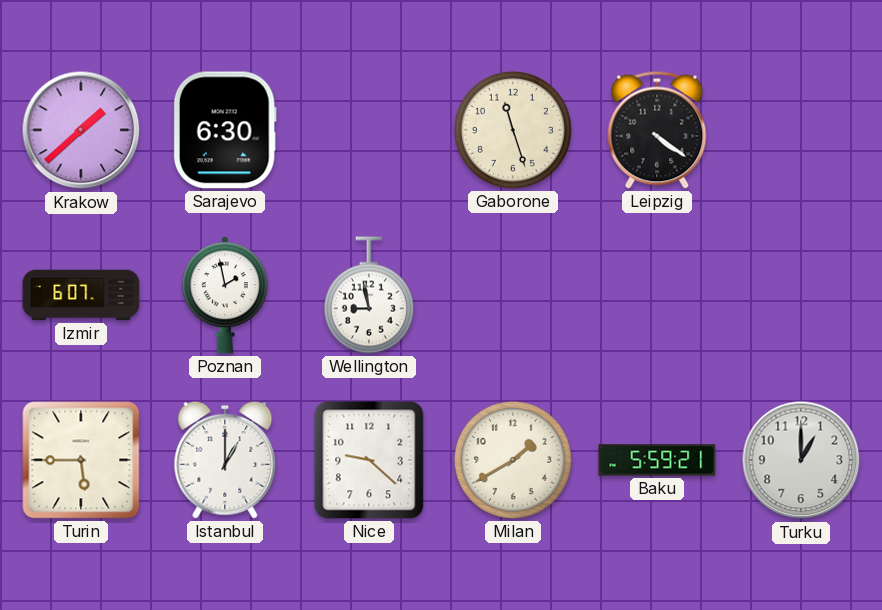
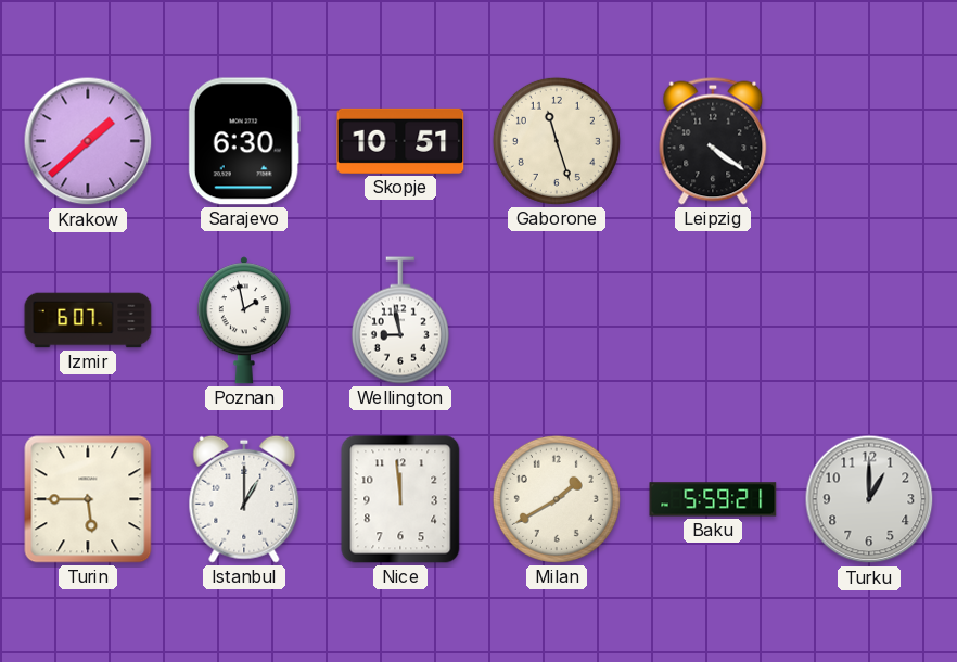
Skopje: none -> 10:51 (400, 141)
Nice: 9:22 -> 11:59 (400, 499)
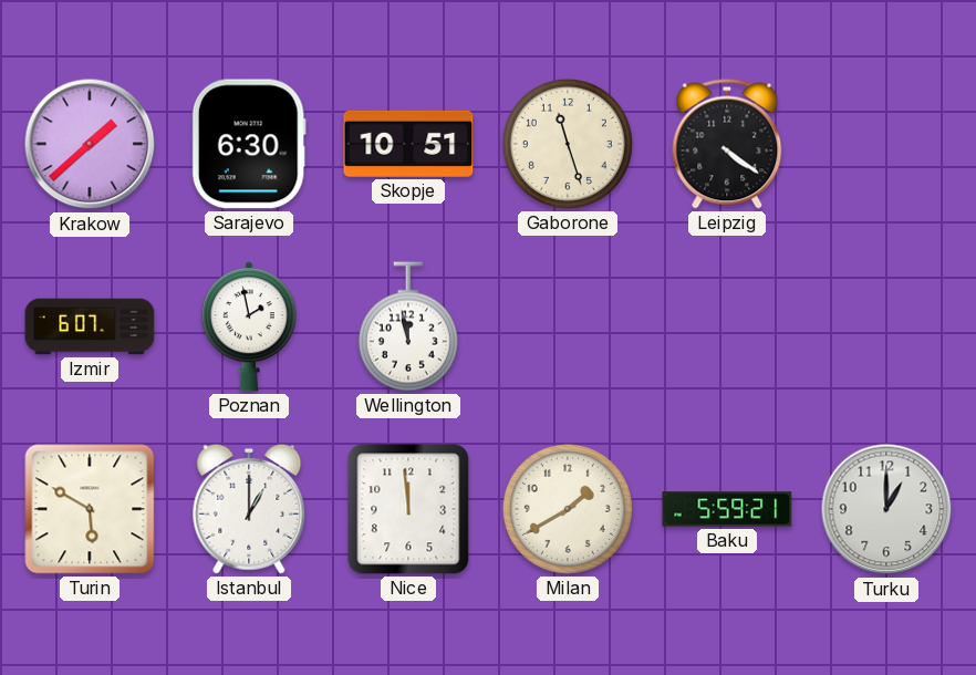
Wellington: 8:58 -> 11:58 (408, 326)
Turin: 5:45 -> 5:50 (90, 509)
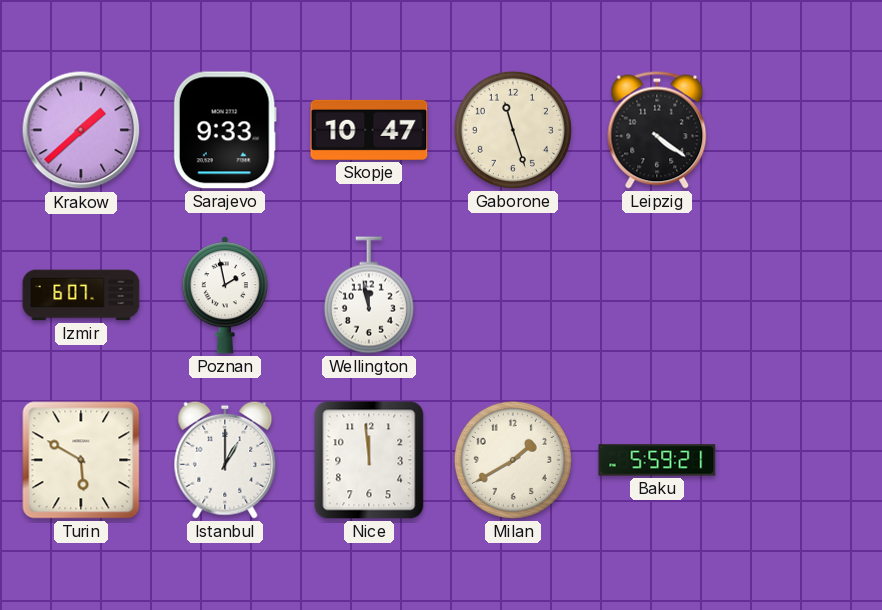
Sarajevo: 6:30 -> 9:33 (225, 130)
Skopje: 10:51 -> 10:47 (369, 130)
Turku: 1:00 -> none (886, 509)
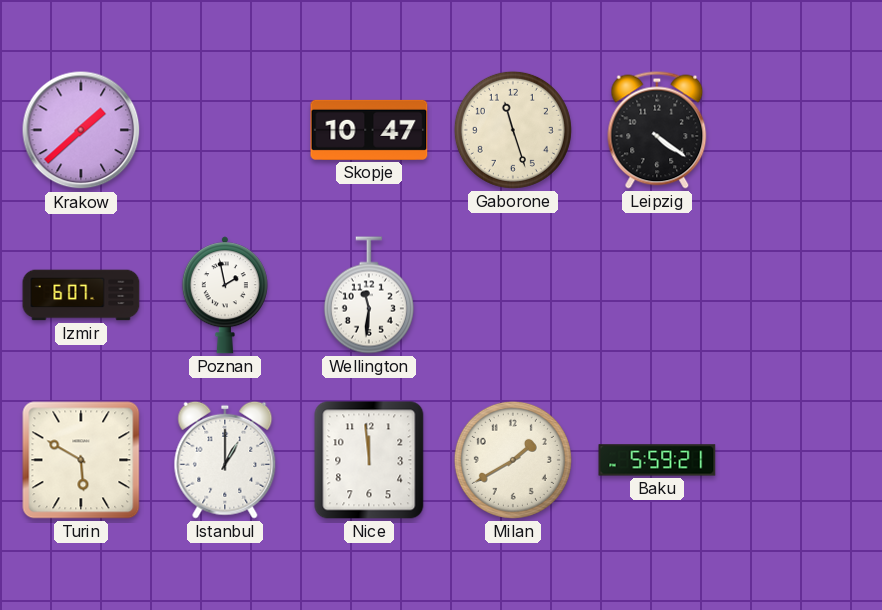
Sarajevo: 9:33 -> none (225, 130)
Wellington: 11:58 -> 11:31 (369, 295)
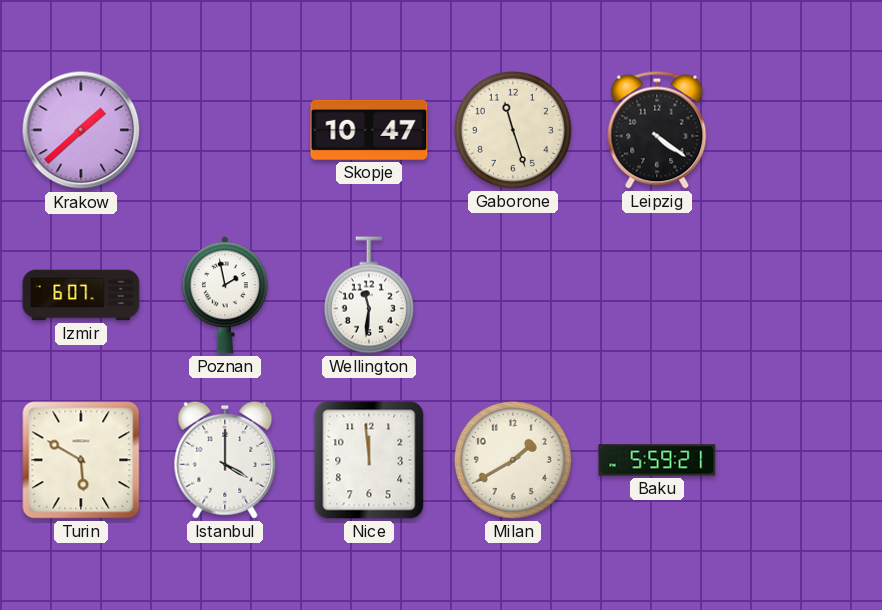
Istanbul: 1:00 -> 4:00 (225, 460)
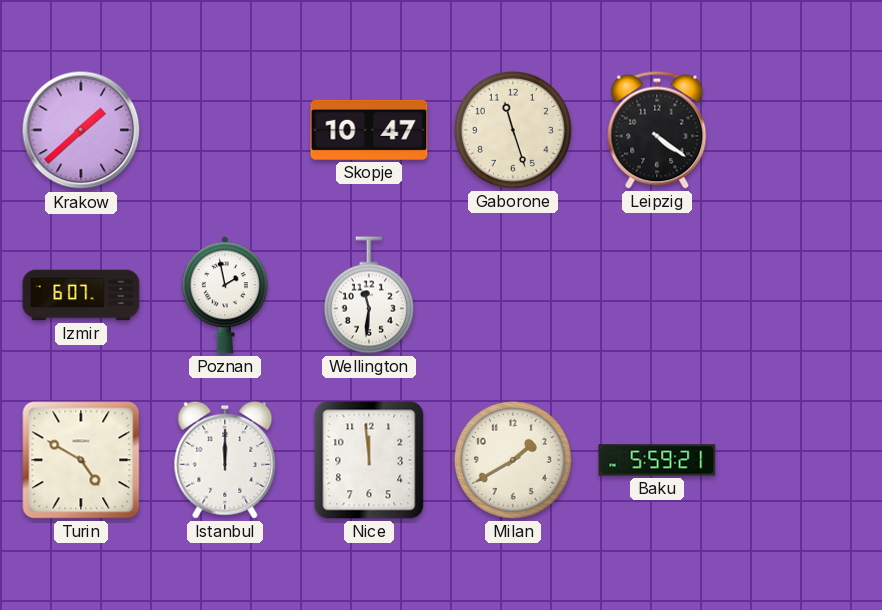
Turin: 5:50 -> 4:50 (81, 460)
Istanbul: 4:00 -> 12:00 (225, 460)
